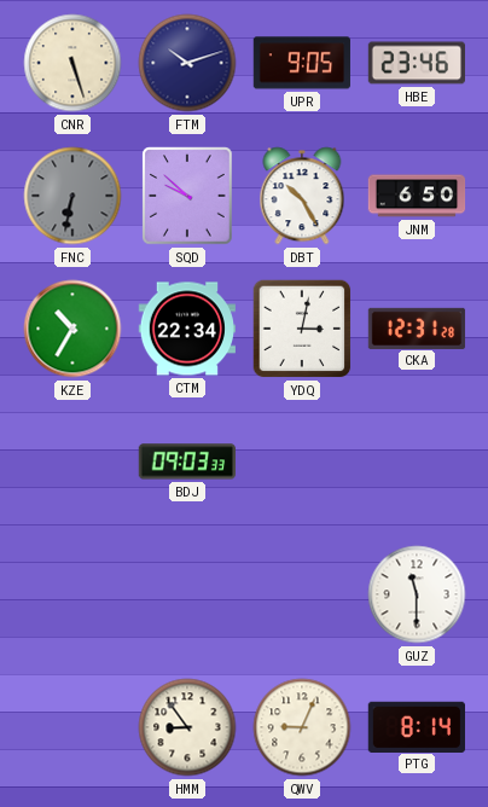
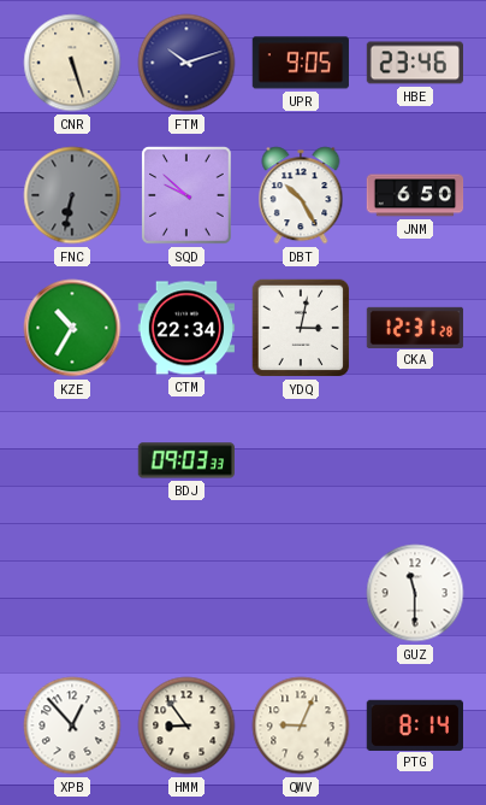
XPB: none -> 12:53 (72, 725)
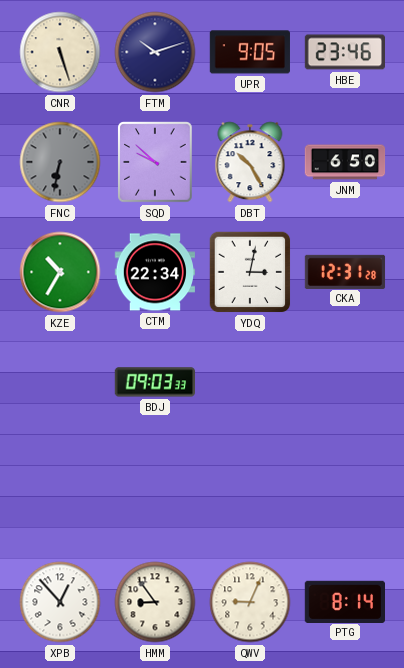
GUZ: 11:30 -> none (415, 593)
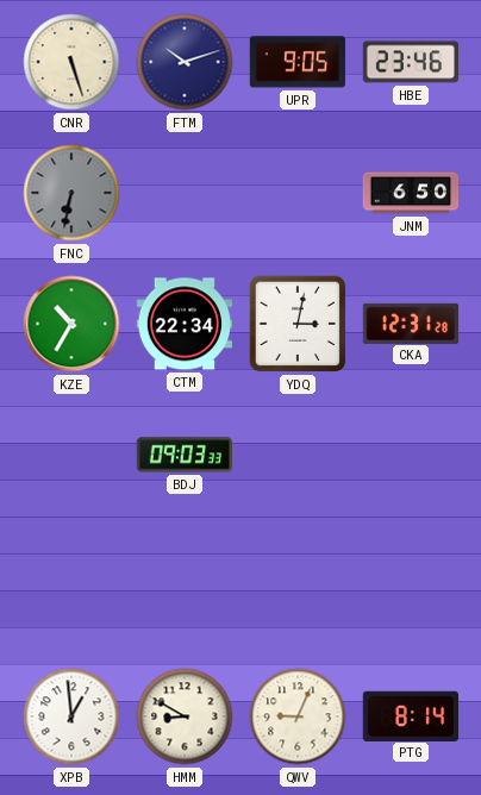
SQD: 9:52 -> none (155, 162)
DBT: 10:25 -> none (250, 162)
XPB: 12:53 -> 12:59 (71, 716)
HMM: 8:54 -> 8:50 (185, 716)
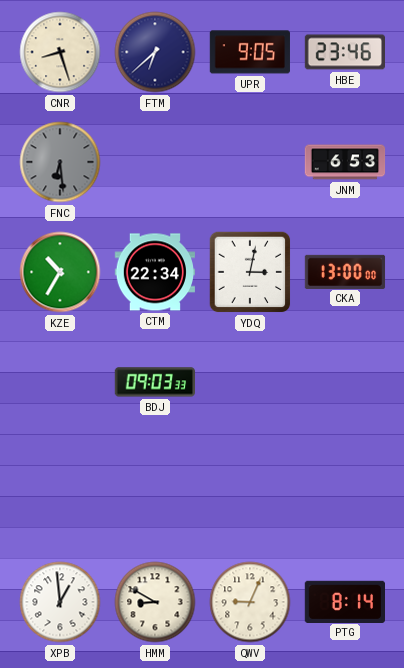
CNR: 5:27 -> 8:27 (60, 52)
FTM: 10:12 -> 6:38 (155, 52)
FNC: 6:32 -> 6:29 (60, 162)
JNM: 6:50 -> 6:53 (345, 162)
CKA: 12:31 -> 13:00 (345, 271)
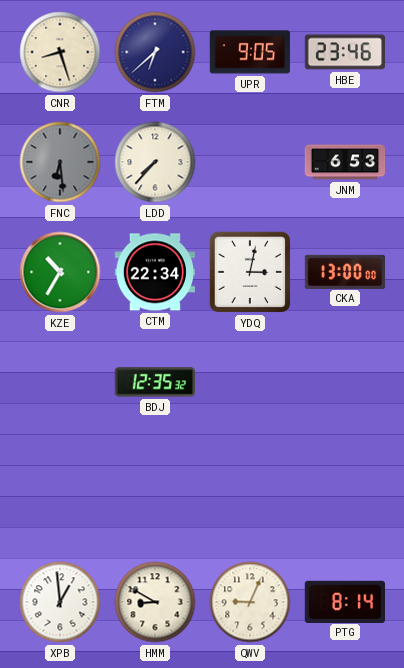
LDD: none -> 7:37 (155, 162)
BDJ: 09:03 -> 12:35 (154, 382)
